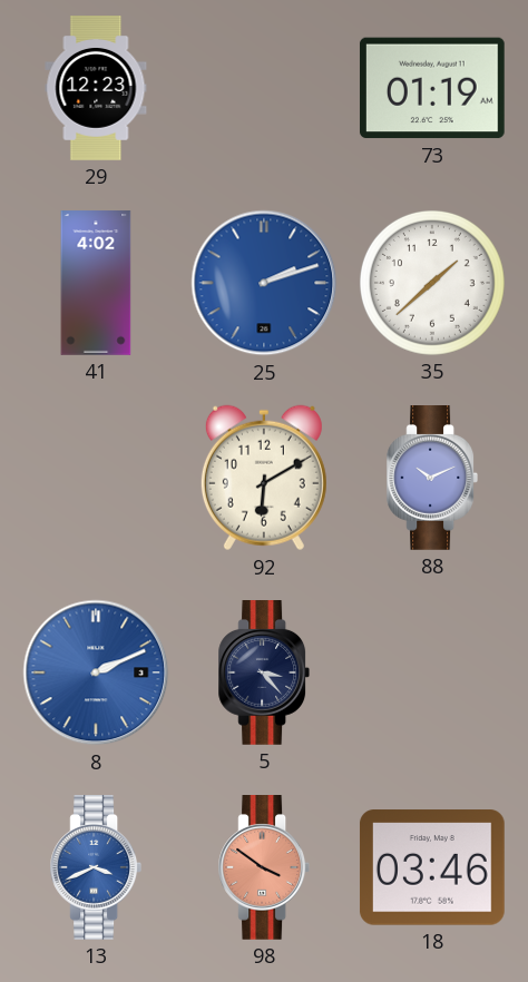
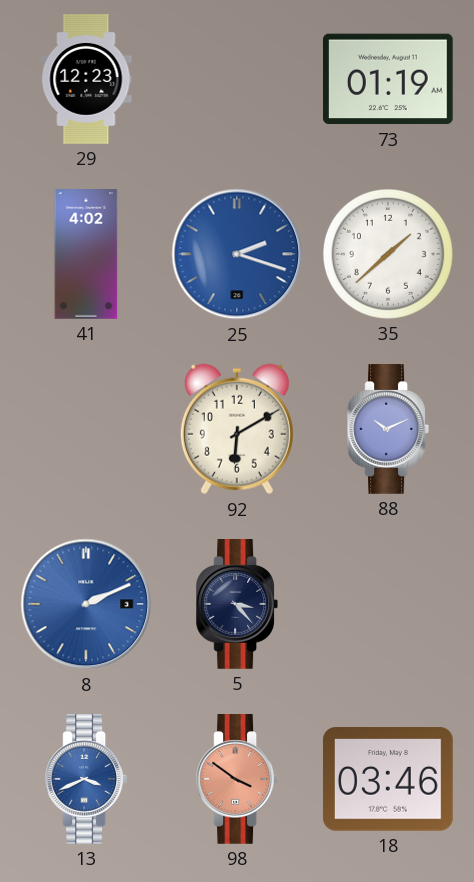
25: 2:12 -> 2:18 (237, 254)
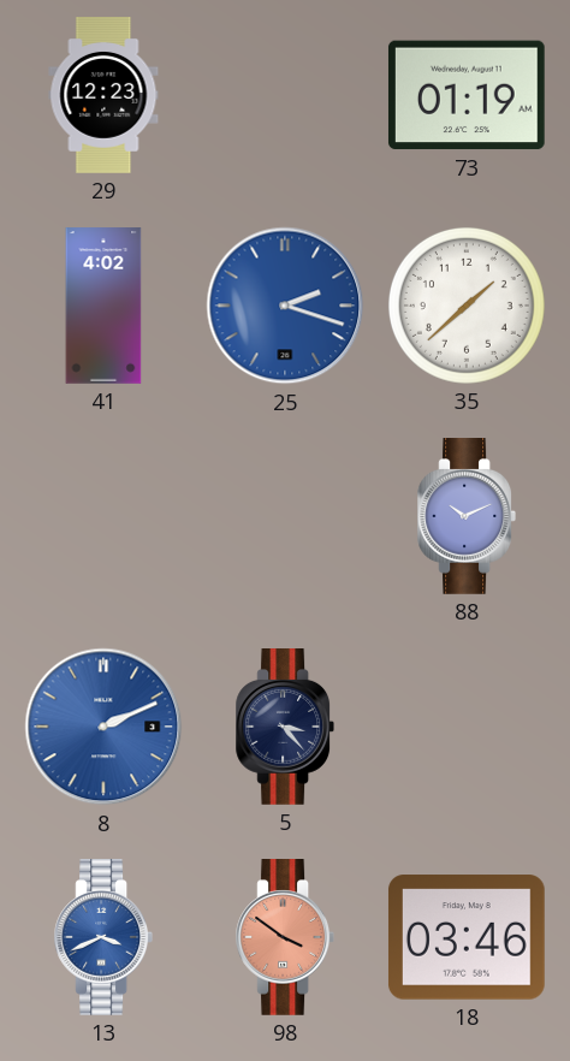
92: 6:10 -> none (237, 429)
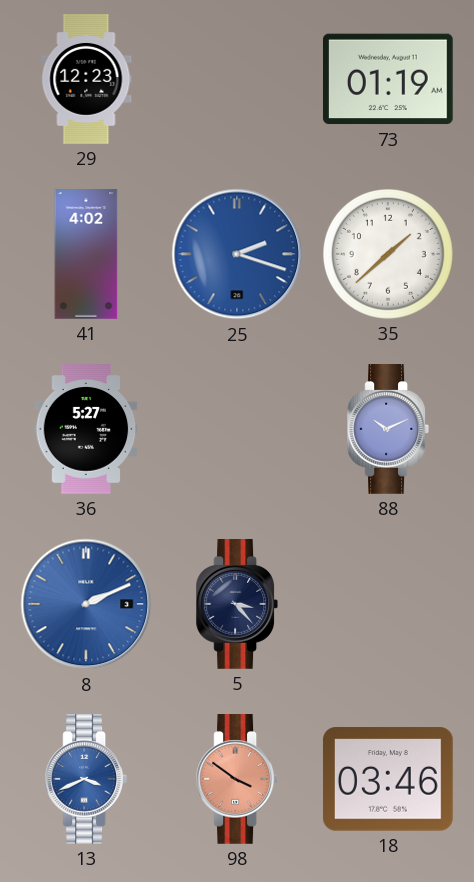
36: none -> 5:27 (86, 429)
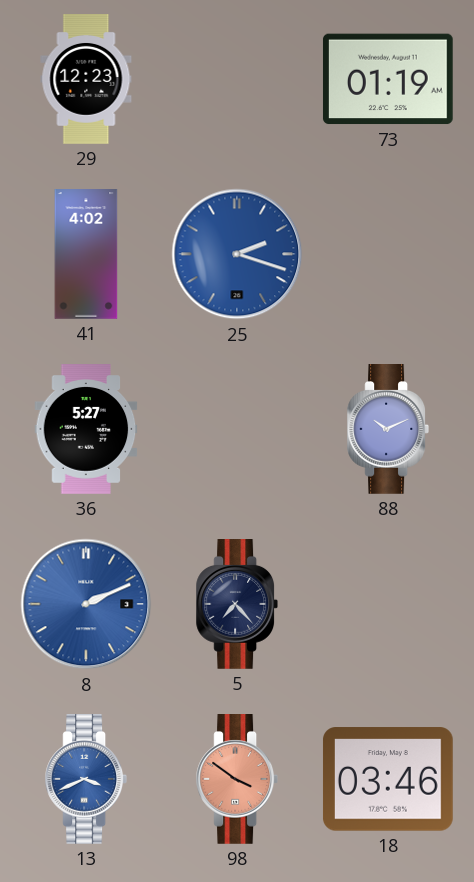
35: 1:38 -> none (388, 254)
5: 3:23 -> 7:23 (236, 605)
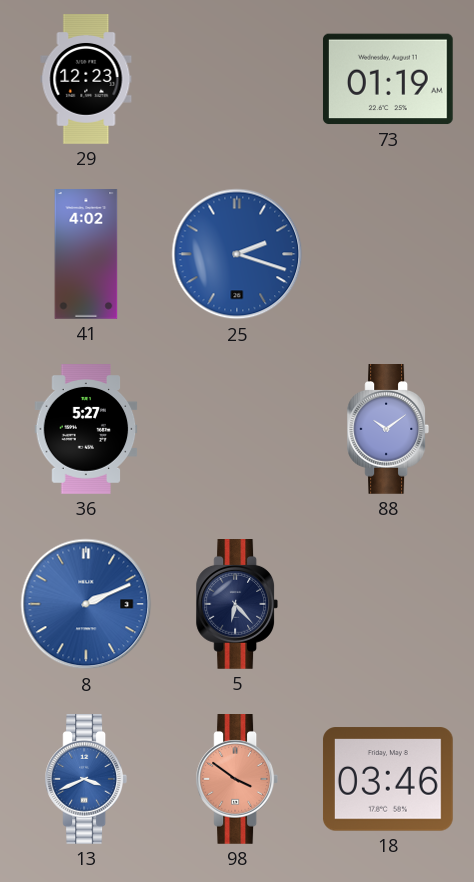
88: 10:11 -> 10:09 (387, 430)
5: 7:23 -> 6:23 (236, 605)
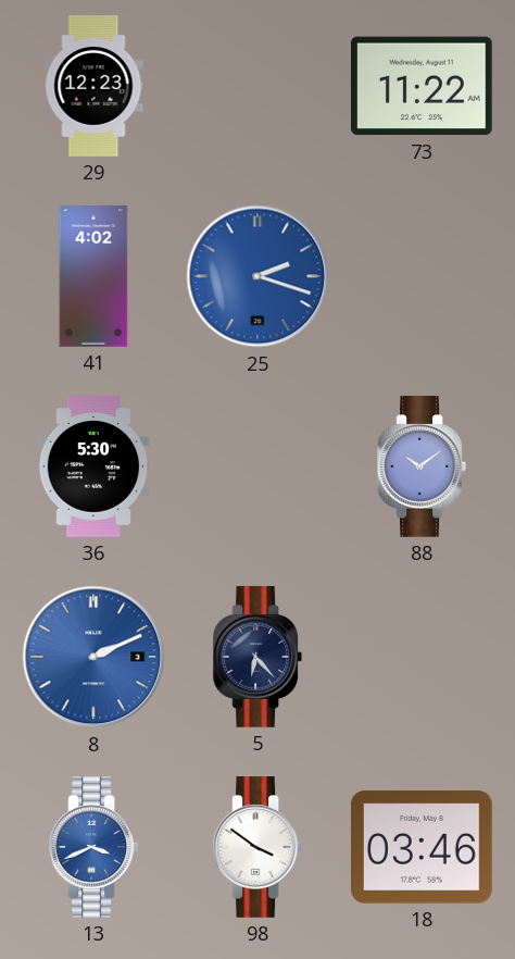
73: 01:19 -> 11:22 (422, 86)
36: 5:27 -> 5:30 (93, 466)
98 dial: salmon -> white (256, 848)
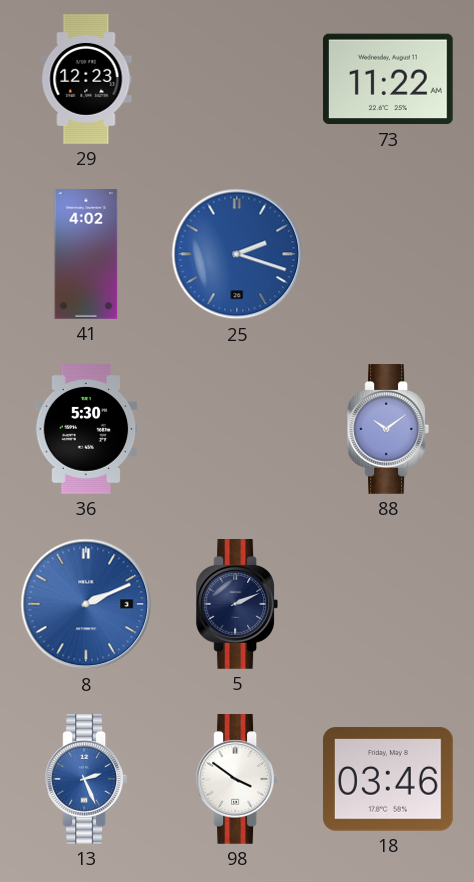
5: 6:23 -> 2:11 (236, 605)
13: 3:41 -> 2:26 (85, 780)
